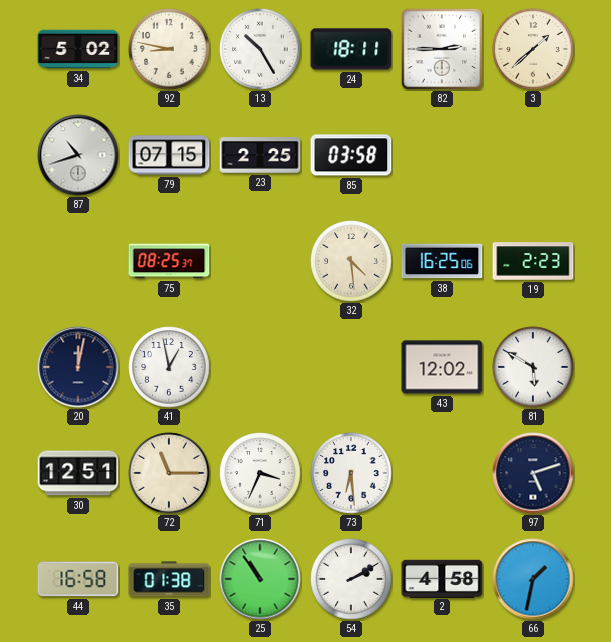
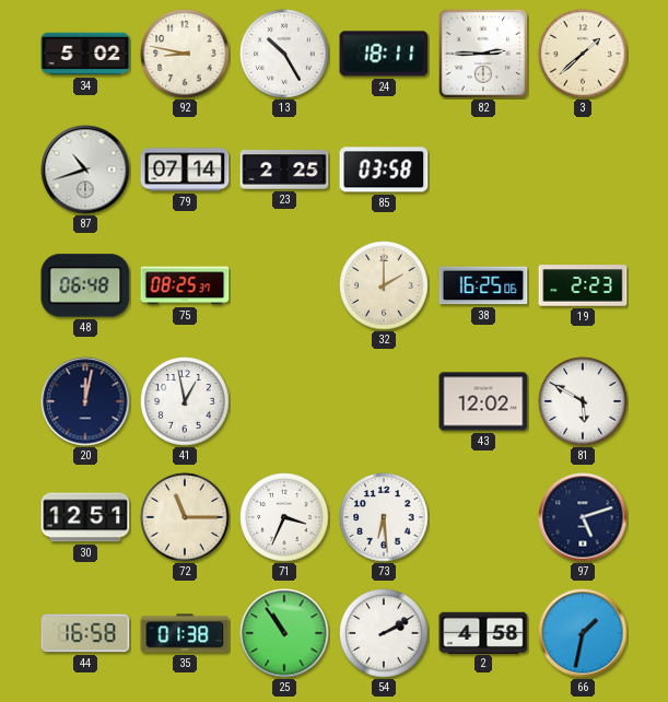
79: 07:15 -> 07:14 (185, 169)
48: none -> 06:48 (85, 285)
32: 4:29 -> 2:00 (384, 285)
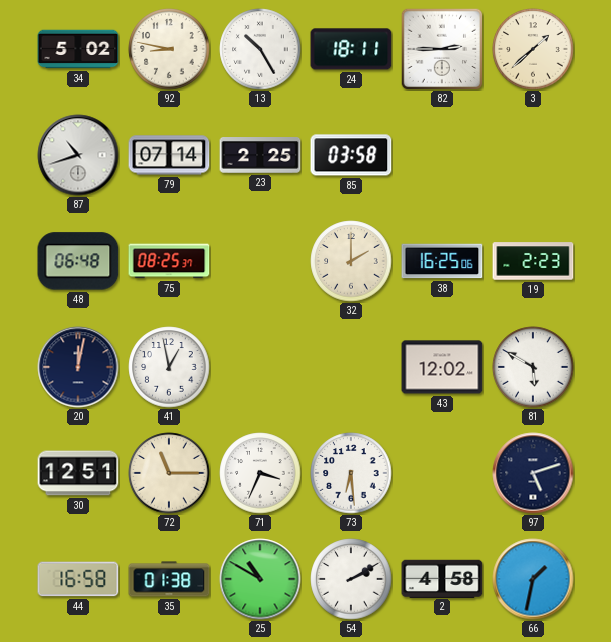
25: 10:54 -> 10:50 (260, 579)
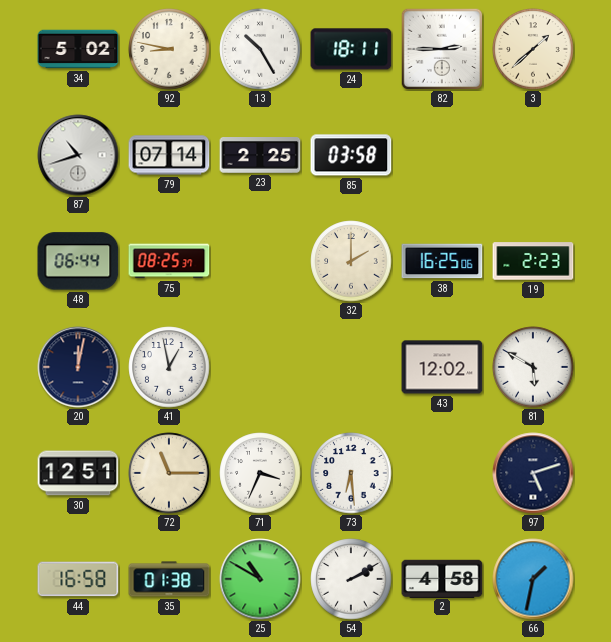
48: 06:48 -> 06:44 (78, 261)
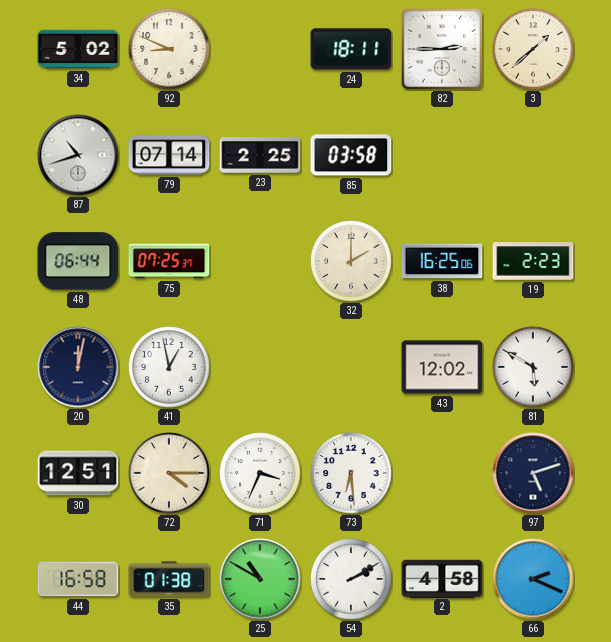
92: 8:47 -> 8:49 (169, 49)
13: 10:25 -> none (260, 49)
75: 08:25 -> 07:25 (169, 261)
72: 11:15 -> 4:15 (169, 473)
66: 1:32 -> 2:19 (533, 579)
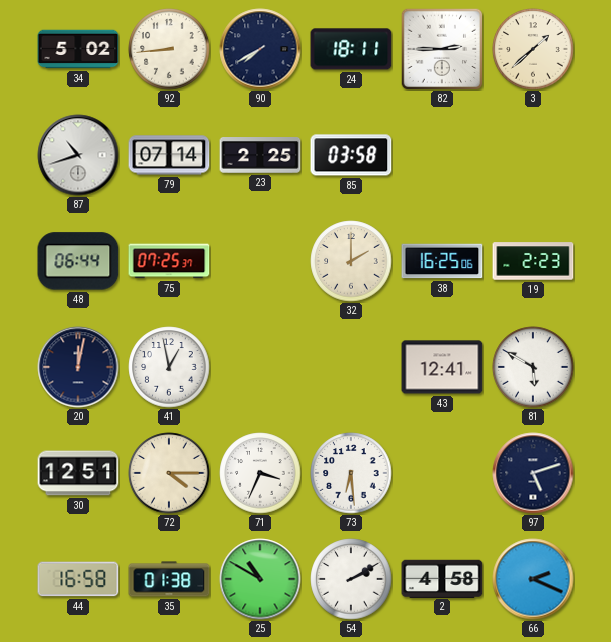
92: 8:49 -> 8:44 (169, 49)
90: none -> 7:40 (260, 49)
43: 12:02 -> 12:41 (442, 367)
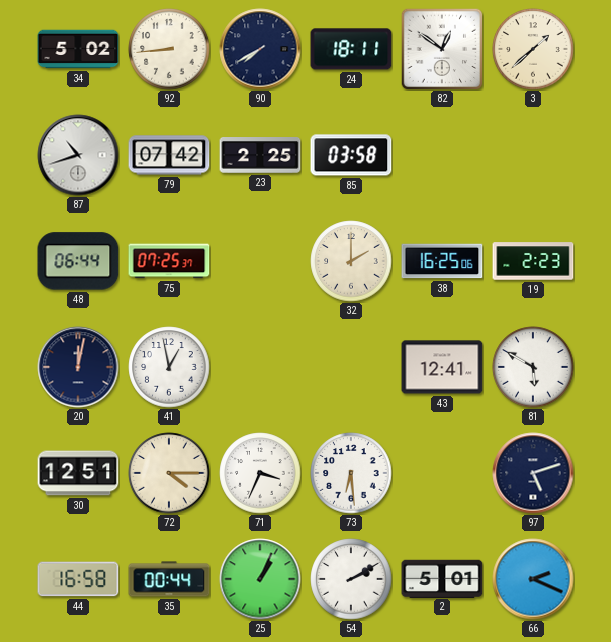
82: 2:45 -> 12:51 (442, 49)
79: 07:14 -> 07:42 (169, 155)
35: 01:38 -> 00:44 (169, 579)
25: 10:50 -> 1:04 (260, 579)
2: 4:58 -> 5:01 (442, 578)
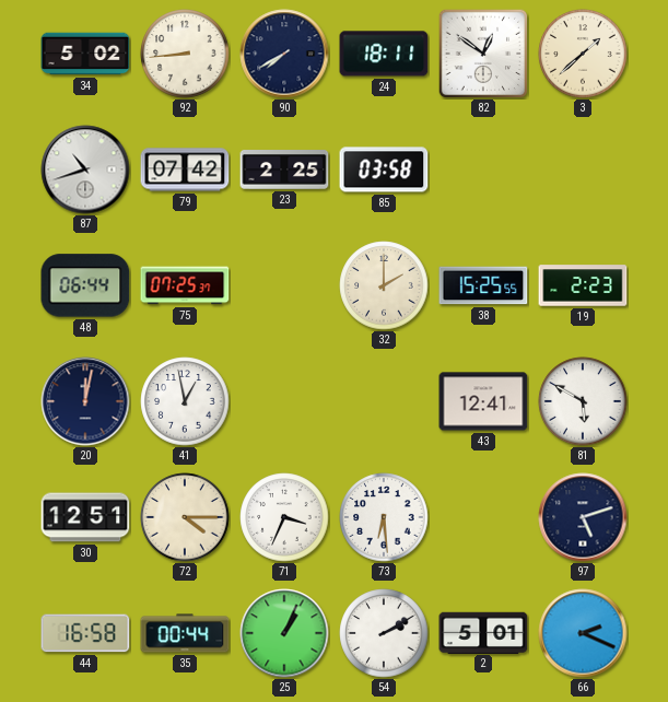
38: 16:25 -> 15:25 (483, 285)
